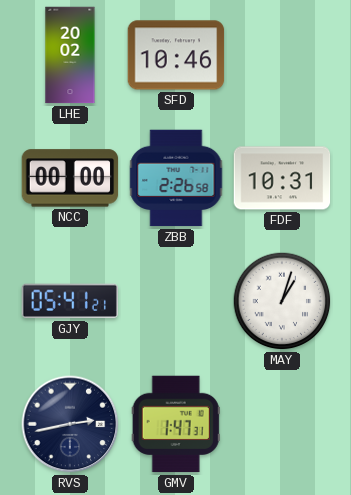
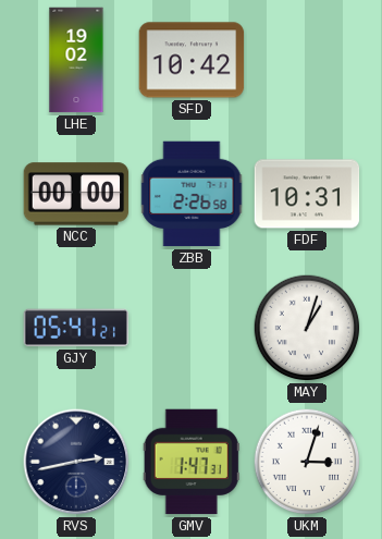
LHE: 20:02 -> 19:02 (76, 60)
SFD: 10:46 -> 10:42 (192, 60)
UKM: none -> 3:03 (307, 462)
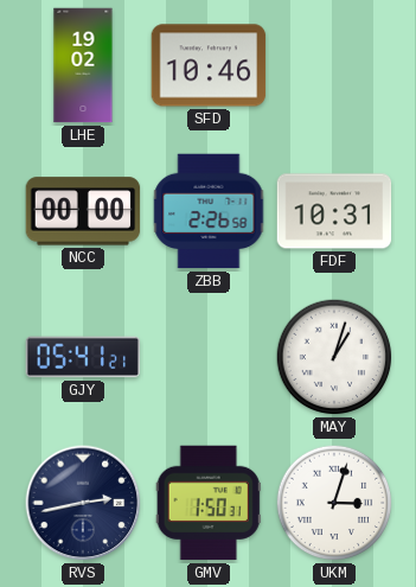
SFD: 10:42 -> 10:46 (209, 65)
GMV: 1:47 -> 1:50 (209, 503)
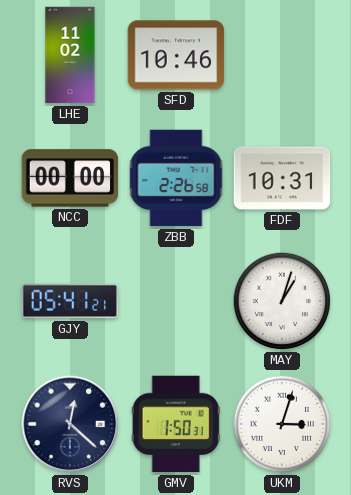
LHE: 19:02 -> 11:02 (70, 55)
RVS: 2:43 -> 12:22 (70, 424)
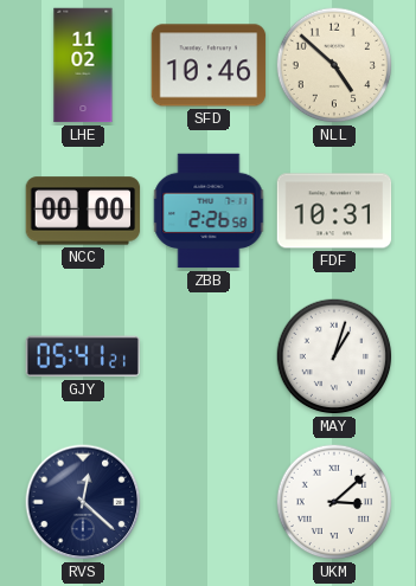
NLL: none -> 4:52 (334, 65)
GMV: 1:50 -> none (176, 424)
UKM: 3:03 -> 3:08 (334, 502)
